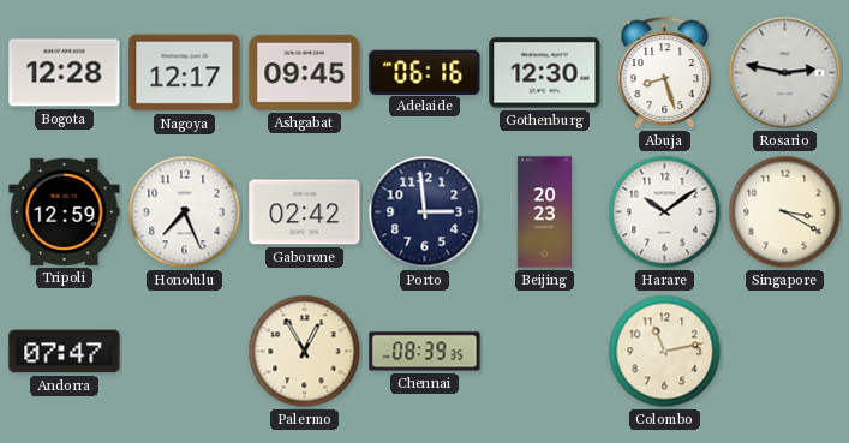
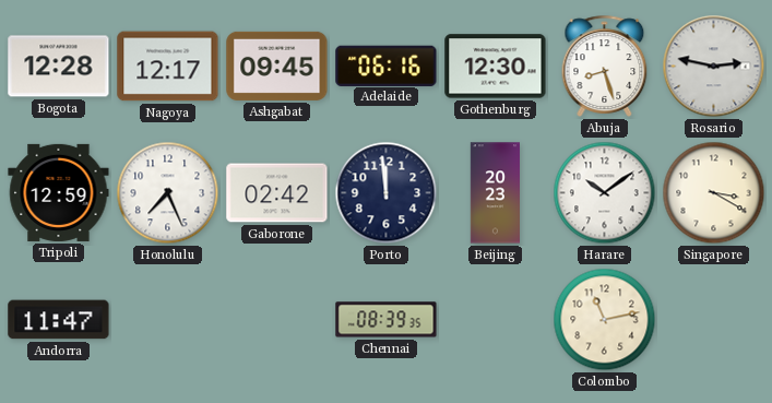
Porto: 2:59 -> 11:59 (387, 193)
Andorra: 07:47 -> 11:47 (59, 320)
Palermo: 12:55 -> none (305, 352)
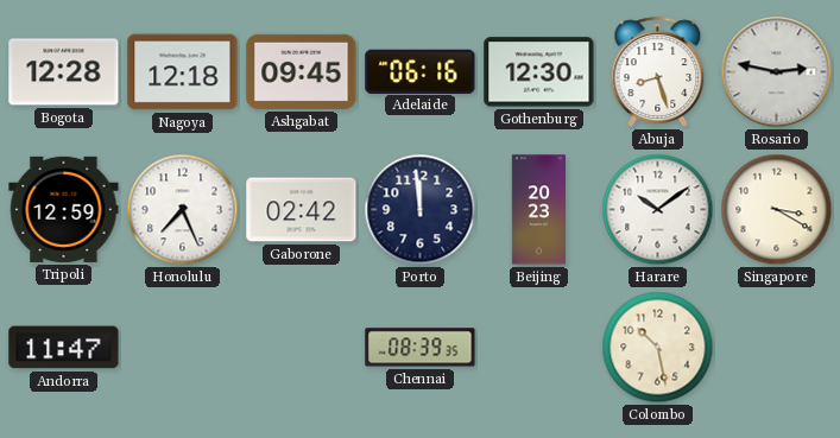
Nagoya: 12:17 -> 12:18 (183, 72)
Colombo: 11:13 -> 10:28 (658, 348)
